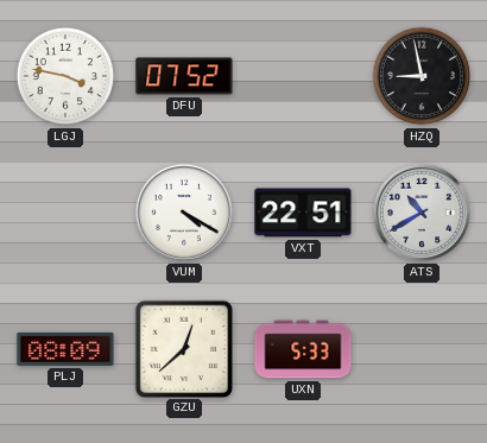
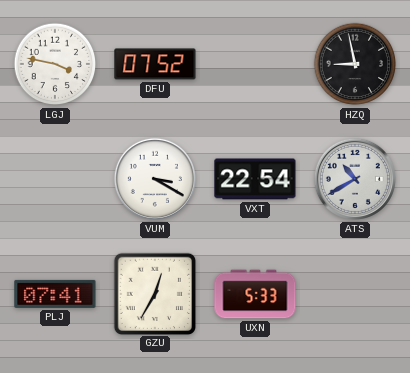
VUM: 4:20 -> 3:20 (155, 179)
VXT: 22:51 -> 22:54 (255, 179)
PLJ: 08:09 -> 07:41 (55, 294)
GZU: 12:38 -> 12:35 (154, 293)
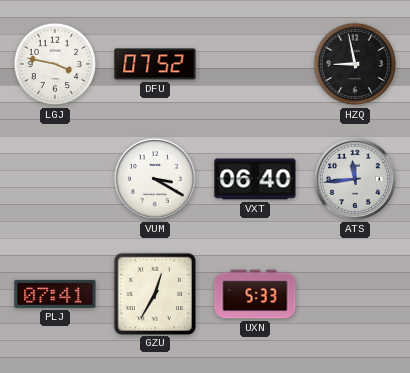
VXT: 22:54 -> 06:40 (255, 179)
ATS: 10:40 -> 11:44 (355, 179)
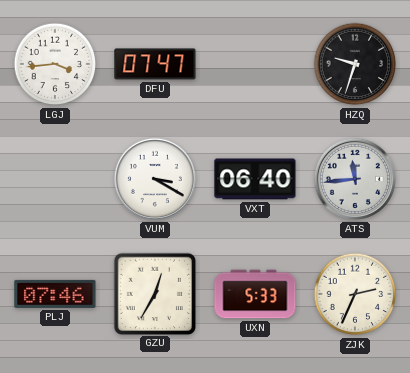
LGJ: 3:47 -> 3:44 (55, 64)
DFU: 07:52 -> 07:47 (155, 64)
HZQ: 8:58 -> 9:33 (355, 64)
PLJ: 07:41 -> 07:46 (55, 294)
ZJK: none -> 2:34 (355, 294)
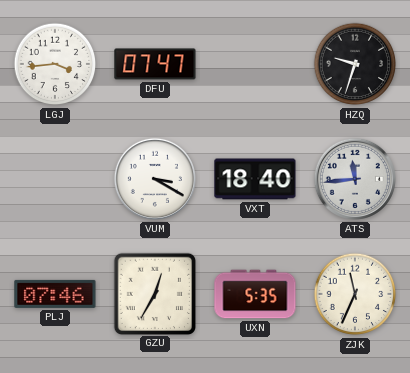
VXT: 06:40 -> 18:40 (255, 179)
UXN: 5:33 -> 5:35 (255, 294)
ZJK: 2:34 -> 11:34 (355, 294)
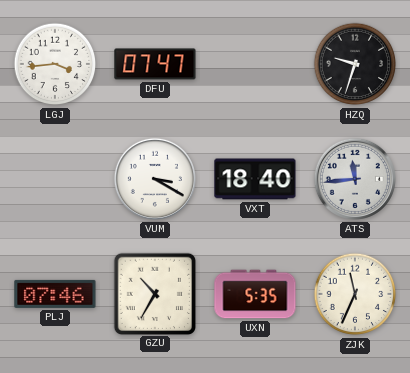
GZU: 12:35 -> 10:35 (154, 293)
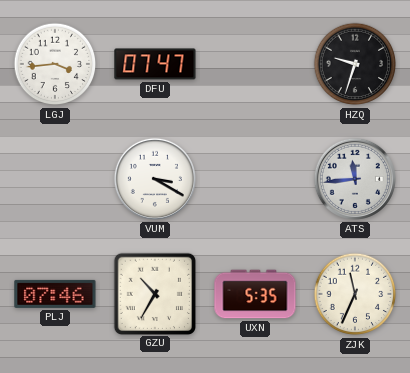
VXT: 18:40 -> none (255, 179)
